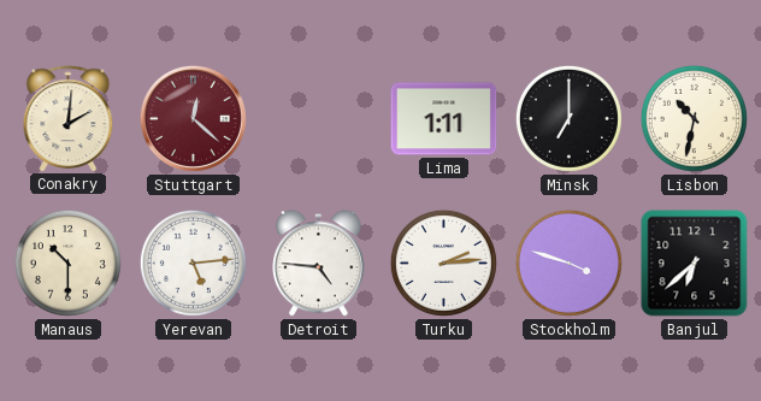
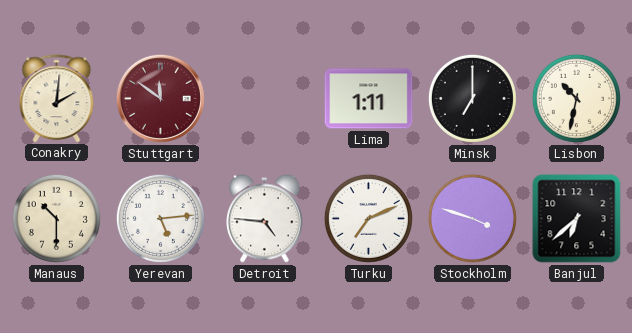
Stuttgart: 12:22 -> 11:51 (160, 98)
Turku: 2:14 -> 7:11 (368, 218)
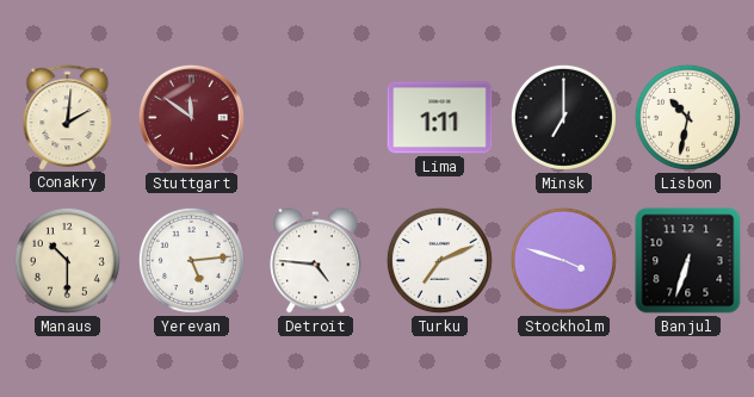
Banjul: 6:38 -> 6:33 (688, 261)
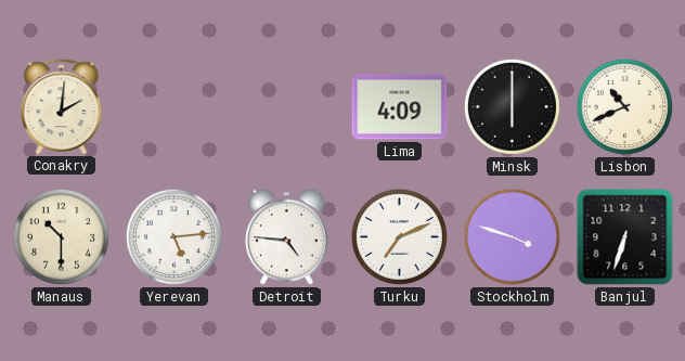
Stuttgart: 11:51 -> none (191, 117)
Lima: 1:11 -> 4:09 (400, 107)
Minsk: 7:00 -> 6:00 (512, 106)
Lisbon: 10:32 -> 10:41 (624, 106)
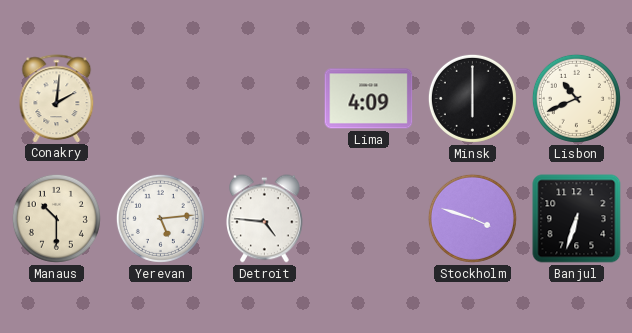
Turku: 7:11 -> none (399, 236)
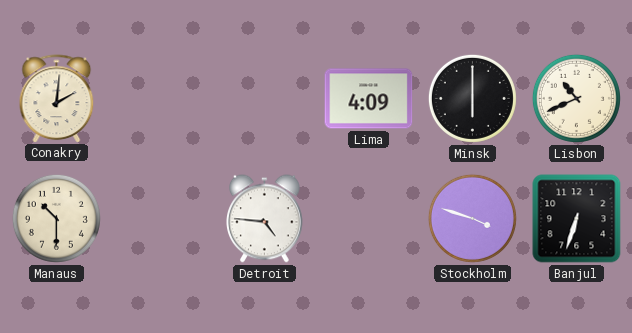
Yerevan: 5:14 -> none (160, 218)
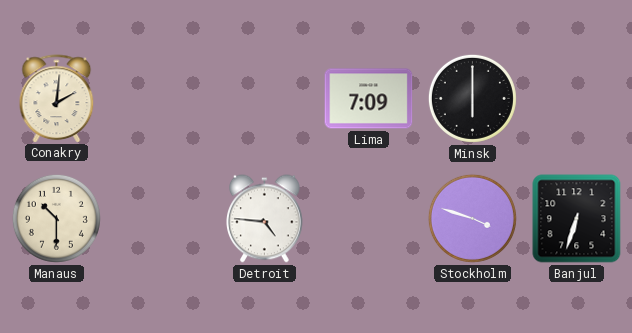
Lima: 4:09 -> 7:09 (369, 99)
Lisbon: 10:41 -> none (576, 98)
